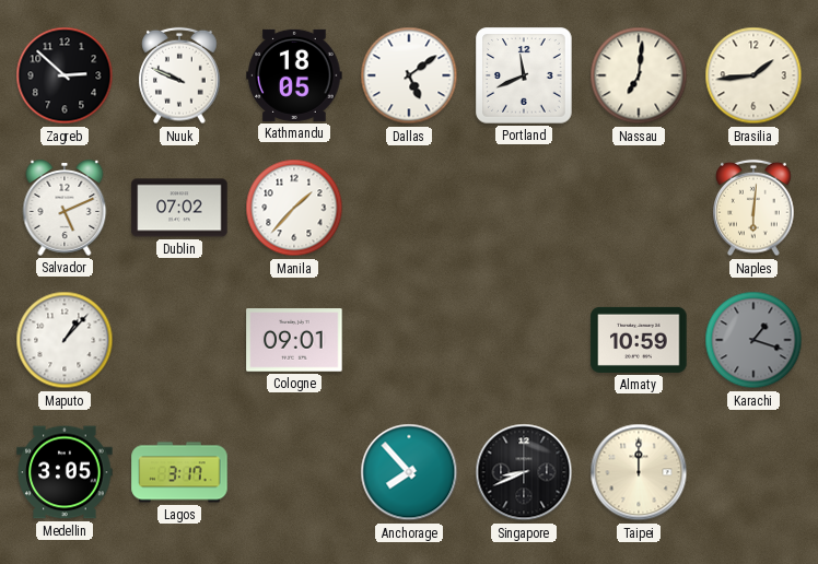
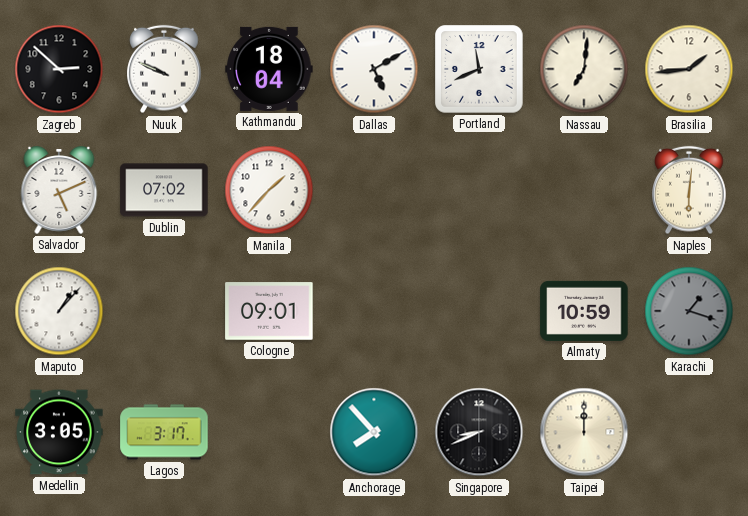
Kathmandu: 18:05 -> 18:04 (269, 69)
Dallas: 5:09 -> 5:10 (374, 69)
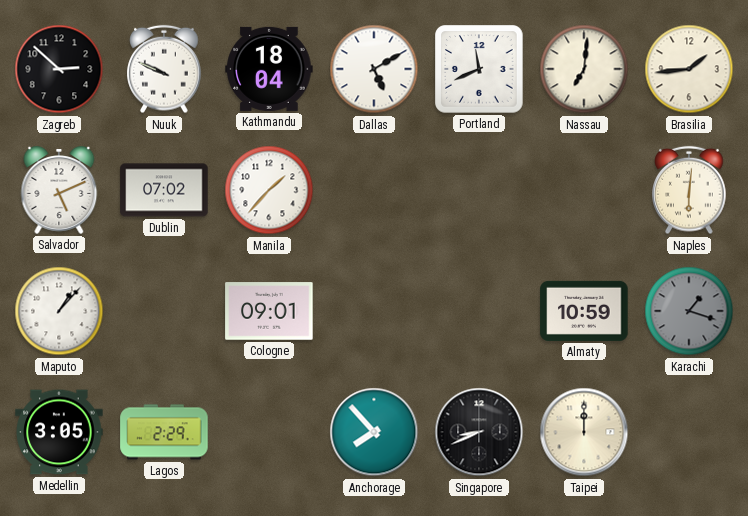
Lagos: 3:17 -> 2:29 (164, 432)
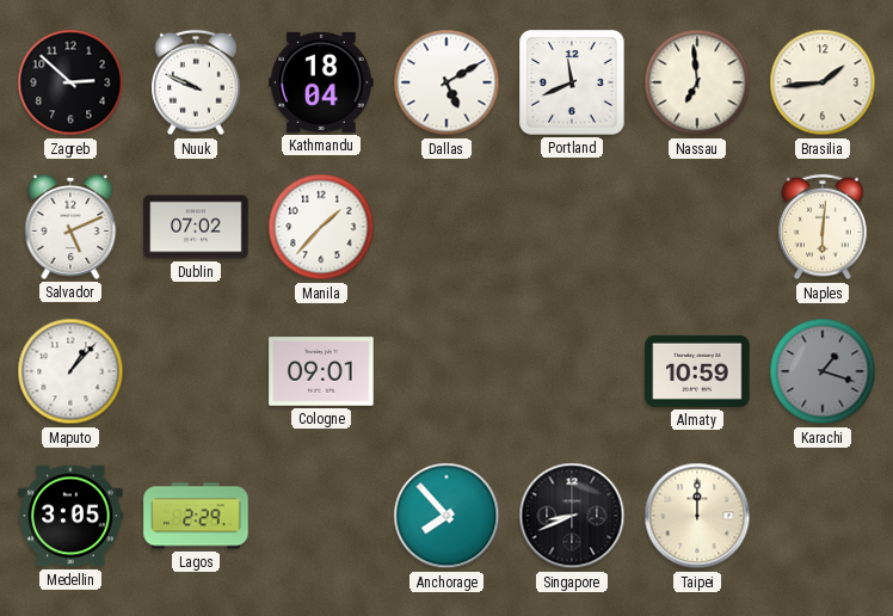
Nassau: 7:01 -> 6:59 (697, 82)
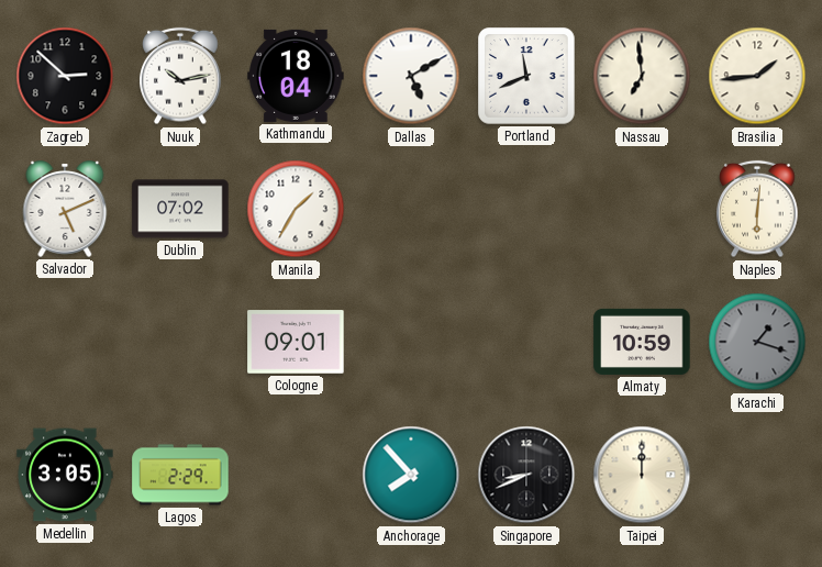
Nuuk: 9:49 -> 10:13 (180, 76)
Manila: 1:37 -> 1:35 (296, 209)
Maputo: 1:07 -> none (70, 371)
